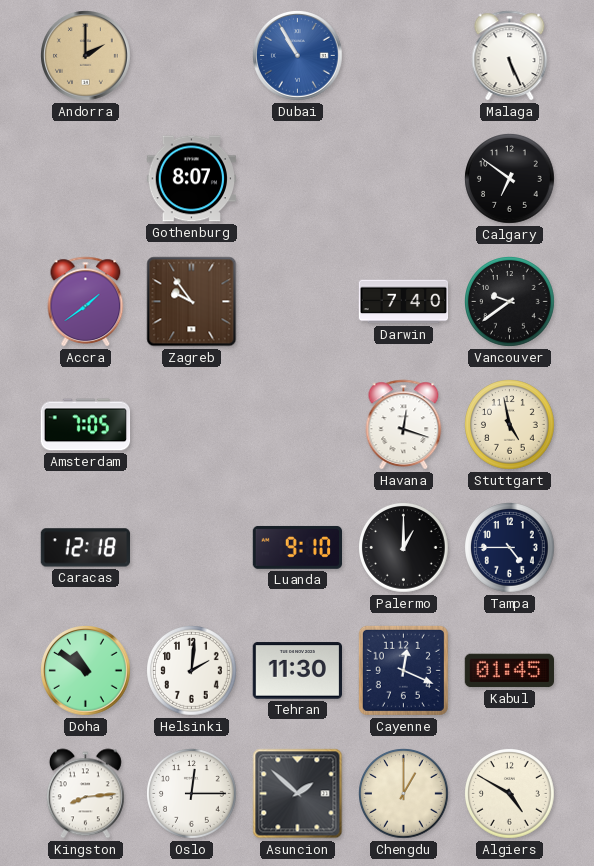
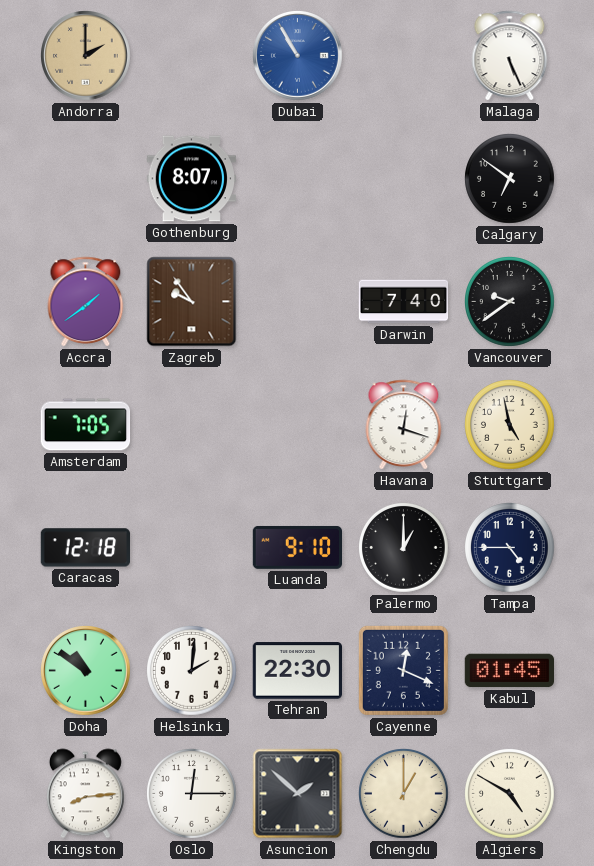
Tehran: 11:30 -> 22:30 (297, 671)
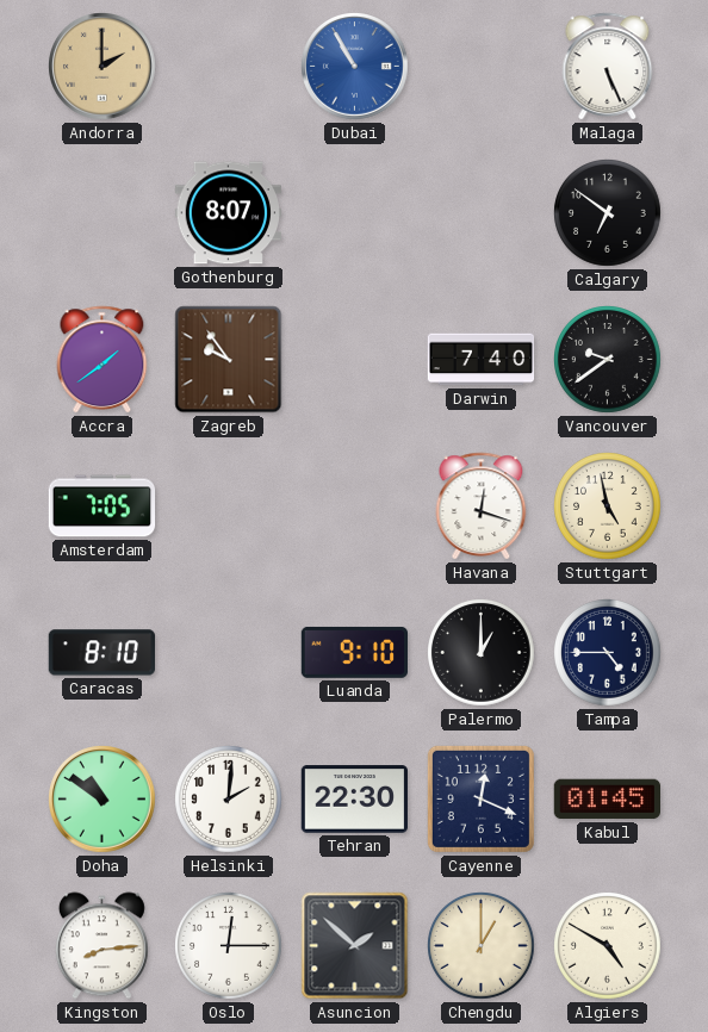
Caracas: 12:18 -> 8:10 (101, 653)
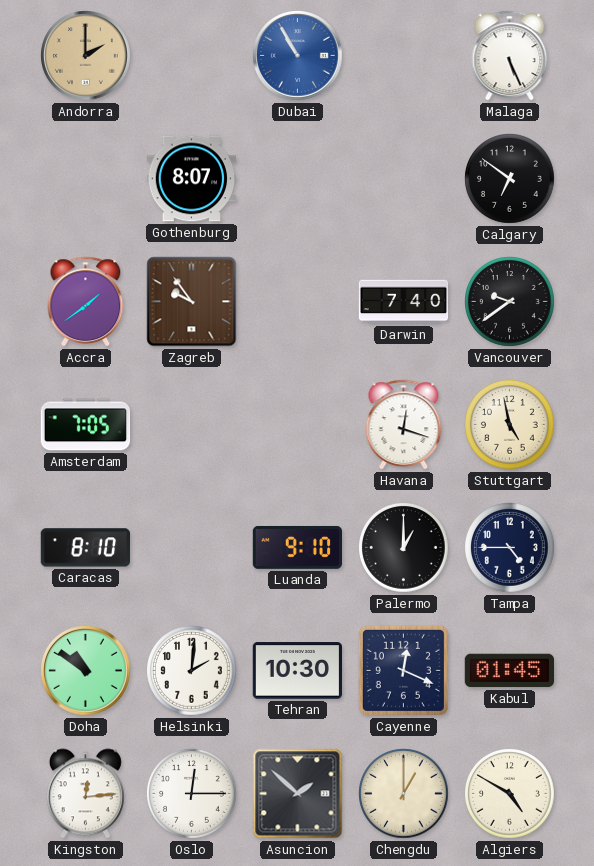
Tehran: 22:30 -> 10:30 (297, 671)
Kingston: 8:14 -> 12:14 (85, 794)
